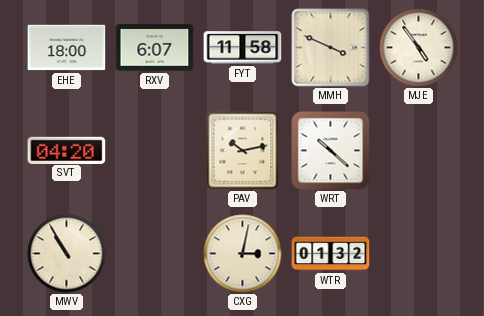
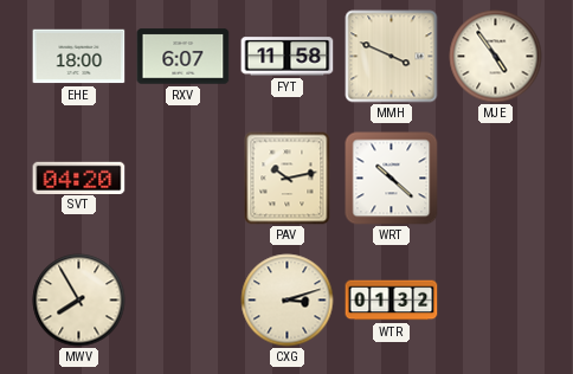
MWV: 10:55 -> 7:55 (79, 301)
CXG: 3:02 -> 3:12 (288, 301)
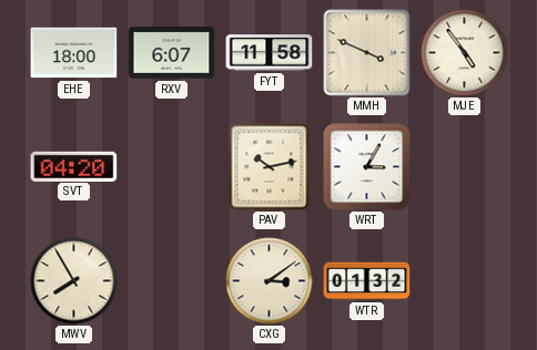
WRT: 10:22 -> 3:05 (367, 167)
CXG: 3:12 -> 3:09 (270, 281)
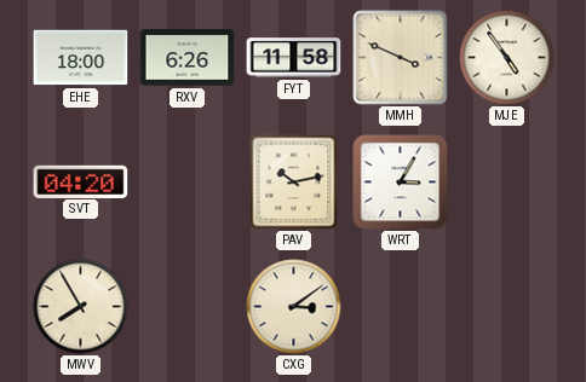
RXV: 6:07 -> 6:26 (188, 58)
WTR: 01:32 -> none (367, 281)
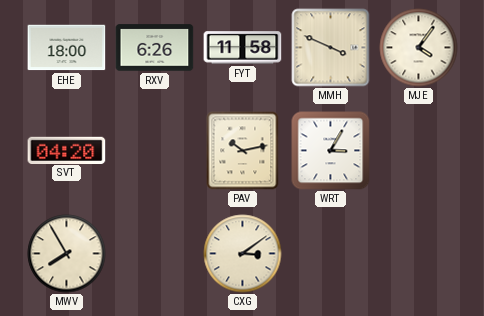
MJE: 4:54 -> 4:06 (419, 48)
